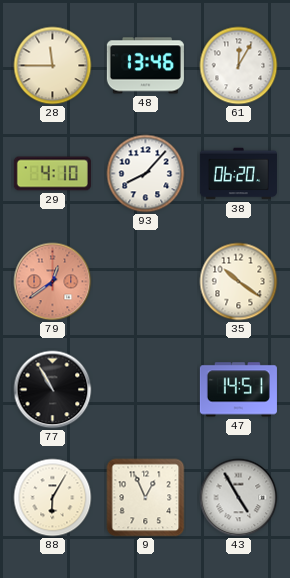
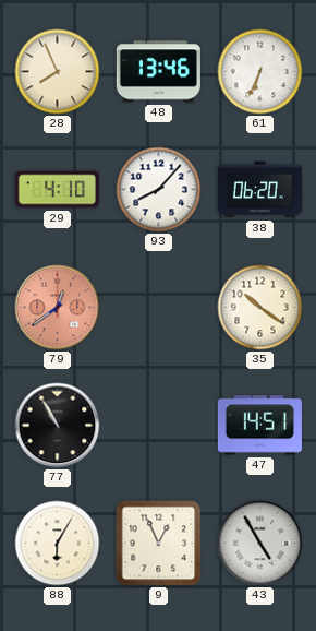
28: 11:45 -> 7:56 (58, 72)
61: 12:05 -> 6:34 (260, 72)
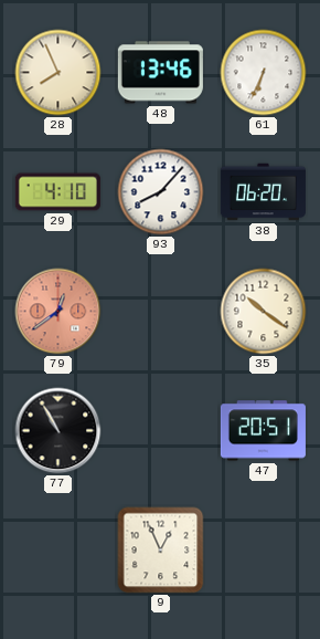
47: 14:51 -> 20:51 (263, 431)
88: 6:05 -> none (58, 544)
43: 4:55 -> none (260, 544)
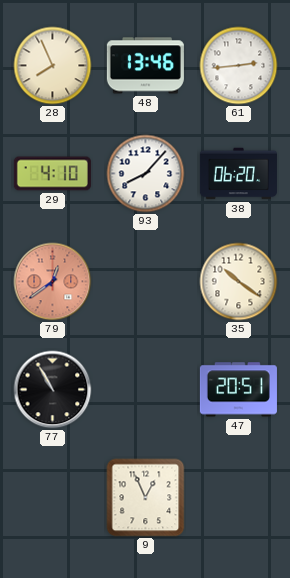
61: 6:34 -> 2:44 (239, 66)
